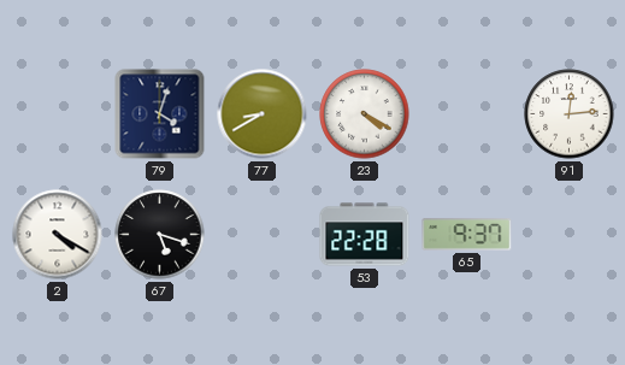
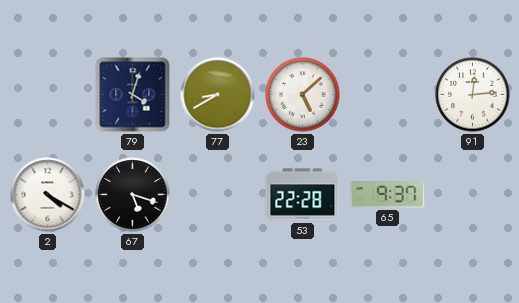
23: 4:20 -> 5:08 (303, 95)
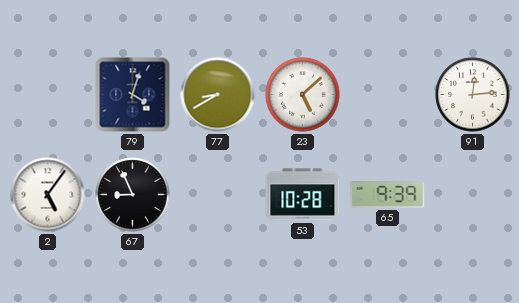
2: 4:20 -> 5:06 (48, 195)
67: 5:18 -> 8:56 (133, 195)
53: 22:28 -> 10:28 (303, 195)
65: 9:37 -> 9:39 (388, 195)
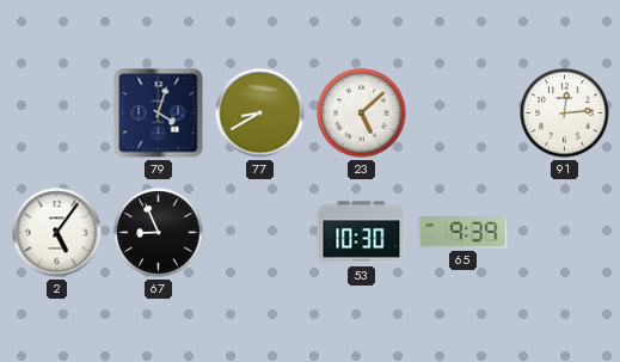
53: 10:28 -> 10:30 (362, 233)
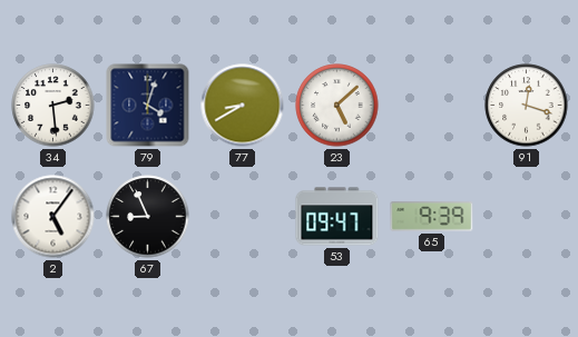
34: none -> 2:29 (53, 106)
91: 12:14 -> 12:18 (527, 106)
53: 10:30 -> 09:47 (337, 217)
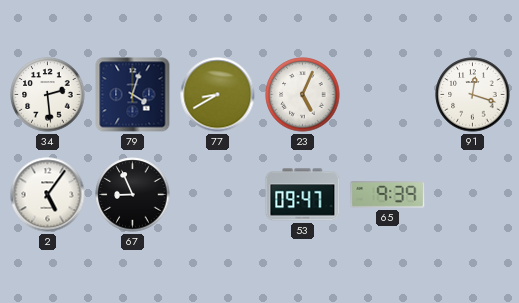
23: 5:08 -> 5:04 (303, 95)
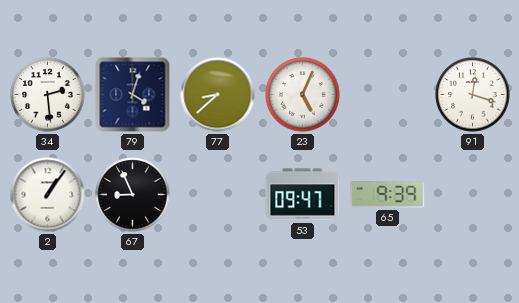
77: 8:40 -> 8:38 (218, 95)
2: 5:06 -> 1:06 (48, 195)
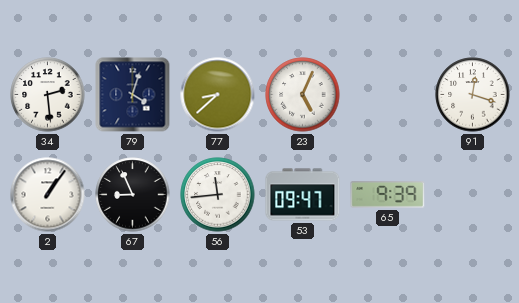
56: none -> 11:44 (218, 195)
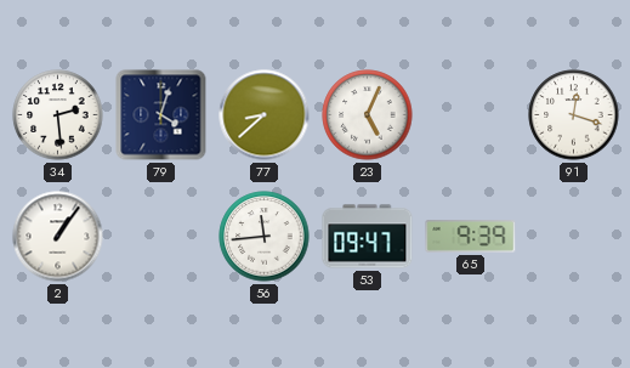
67: 8:56 -> none (133, 195)
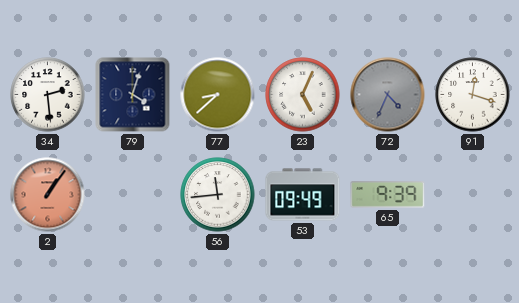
72: none -> 4:34 (388, 95)
2 dial: white -> salmon (48, 195)
53: 09:47 -> 09:49 (303, 195)
